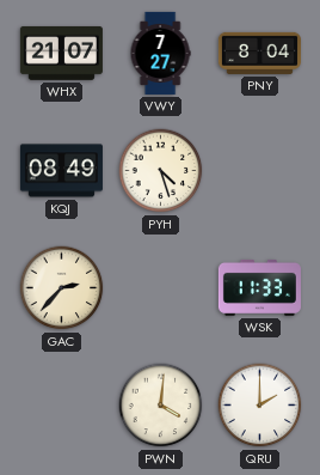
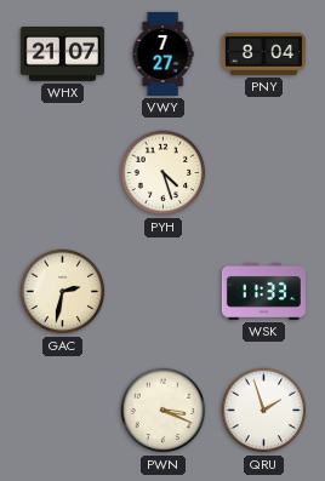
KQJ: 08:49 -> none (61, 171)
GAC: 2:37 -> 2:32 (63, 292)
PWN: 4:01 -> 3:19 (164, 411)
QRU: 2:00 -> 1:57 (264, 411)
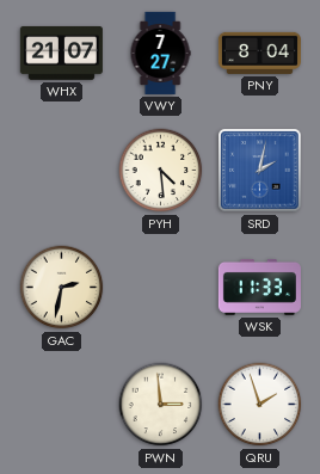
PYH: 4:27 -> 4:29 (161, 171)
SRD: none -> 2:02 (260, 171)
PWN: 3:19 -> 2:59 (161, 405)
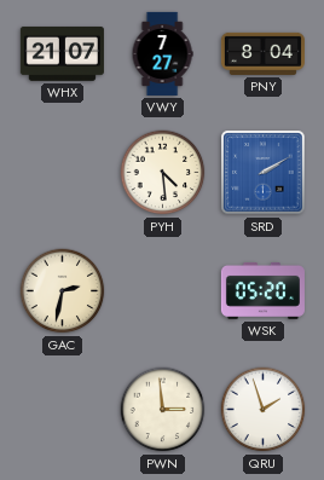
SRD: 2:02 -> 2:10 (264, 173)
WSK: 11:33 -> 05:20 (262, 290)
